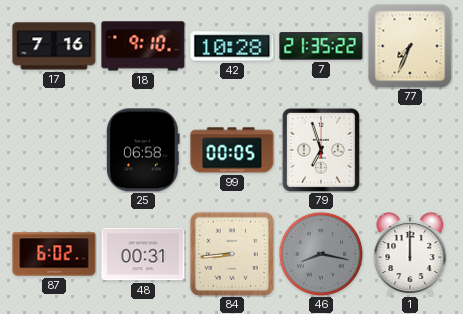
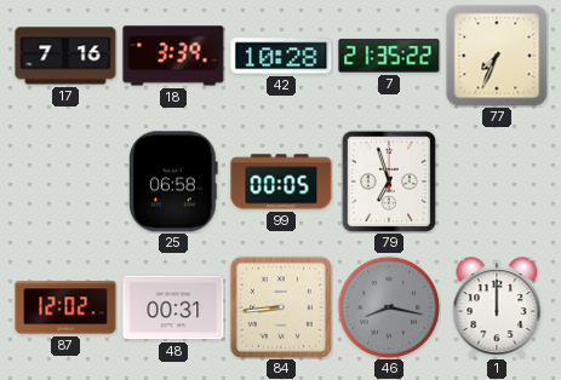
18: 9:10 -> 3:39 (173, 56)
87: 6:02 -> 12:02 (65, 307)
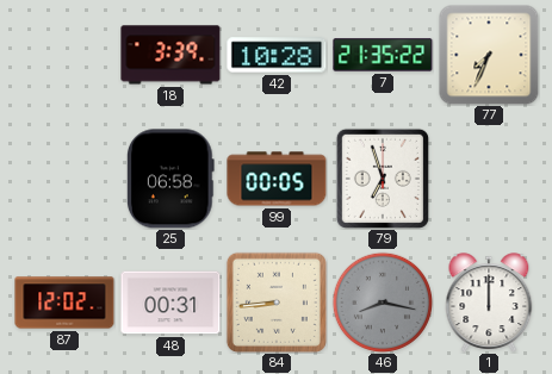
17: 7:16 -> none (65, 56)
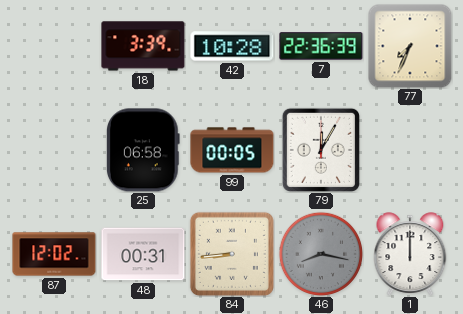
7: 21:35 -> 22:36 (321, 46)
79: 6:57 -> 12:05 (321, 150)
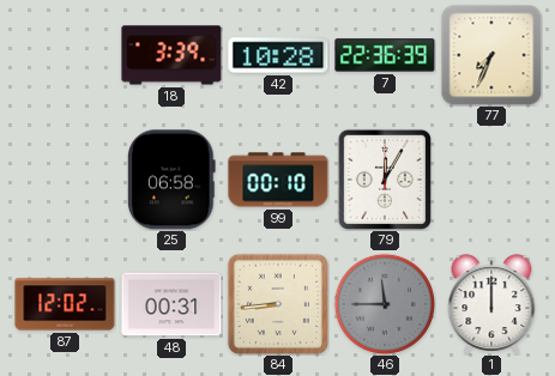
99: 00:05 -> 00:10 (278, 180)
46: 8:17 -> 11:45 (384, 303)
